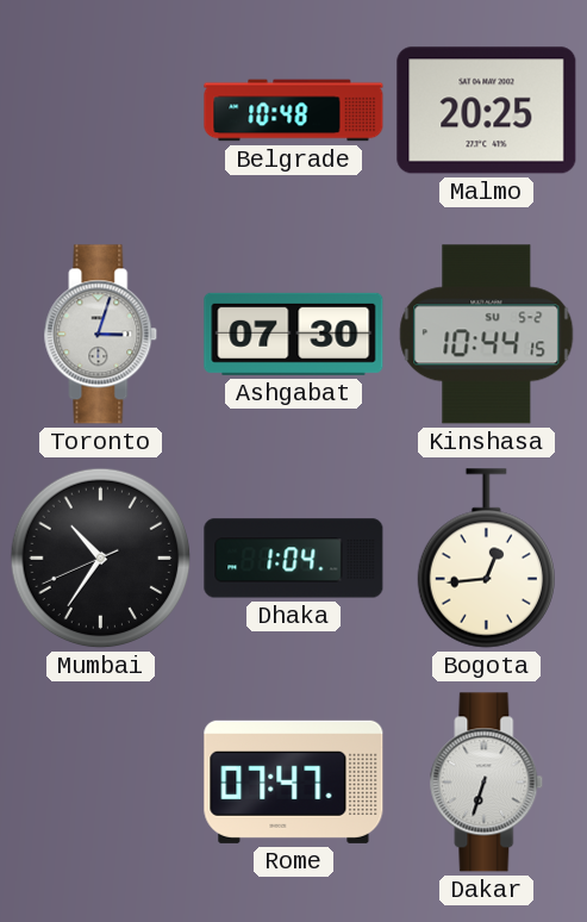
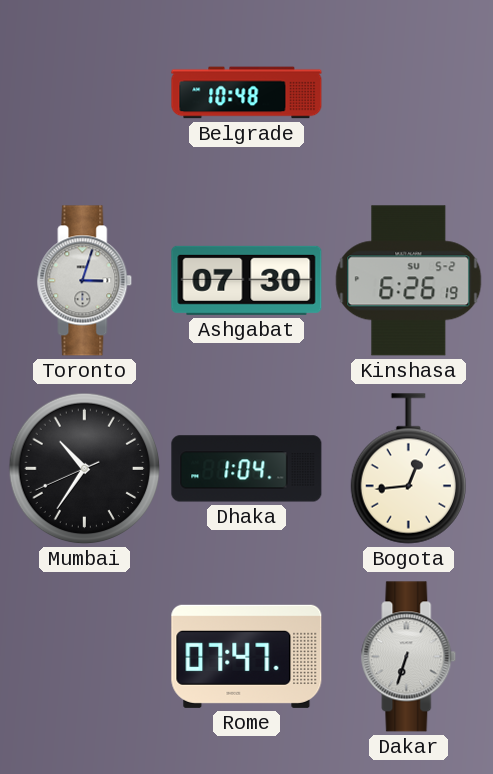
Malmo: 20:25 -> none (487, 111)
Kinshasa: 10:44 -> 6:26 (409, 281)
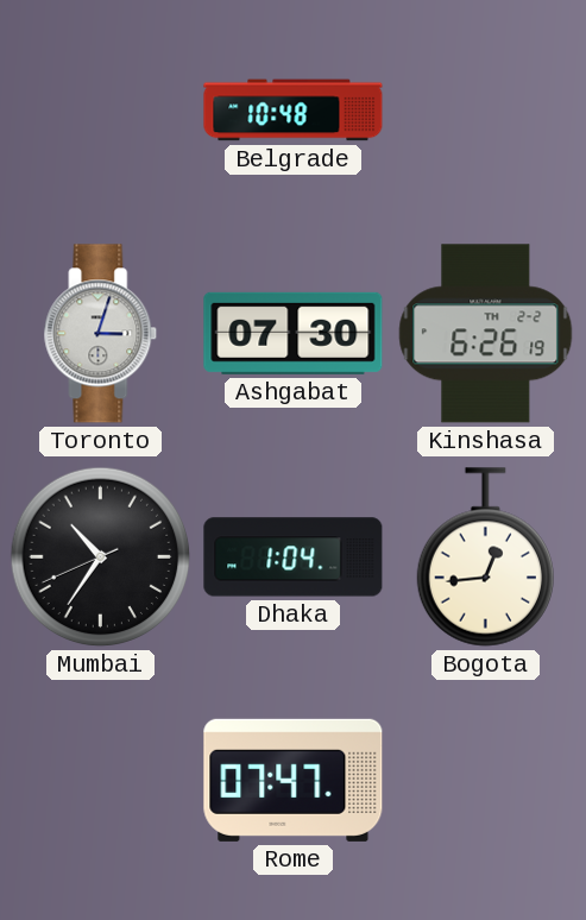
Kinshasa date: SU 5-2 -> TH 2-2 (486, 334)
Dakar: 6:33 -> none (409, 657)
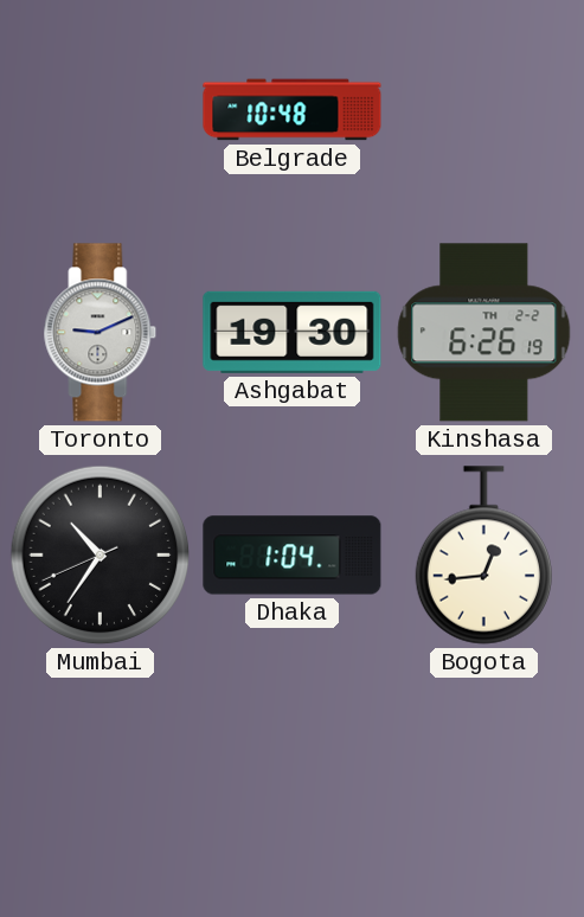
Toronto: 3:03 -> 9:11 (101, 333)
Ashgabat: 07:30 -> 19:30 (293, 332)
Rome: 07:47 -> none (294, 780)
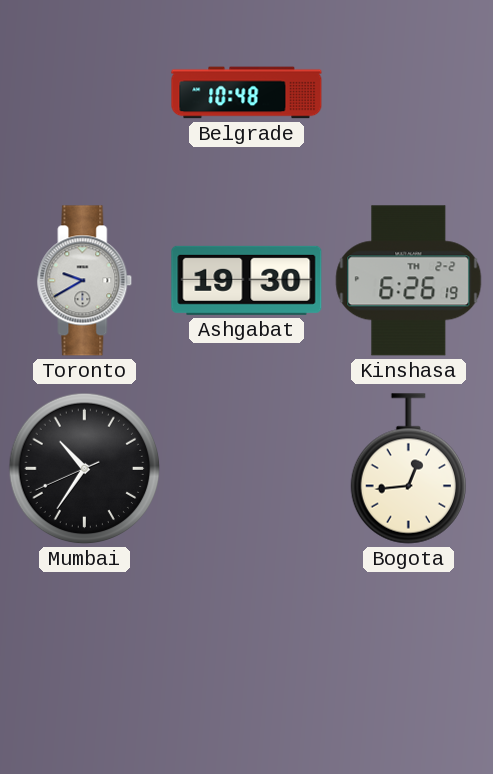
Toronto: 9:11 -> 9:40 (85, 281)
Dhaka: 1:04 -> none (293, 556)
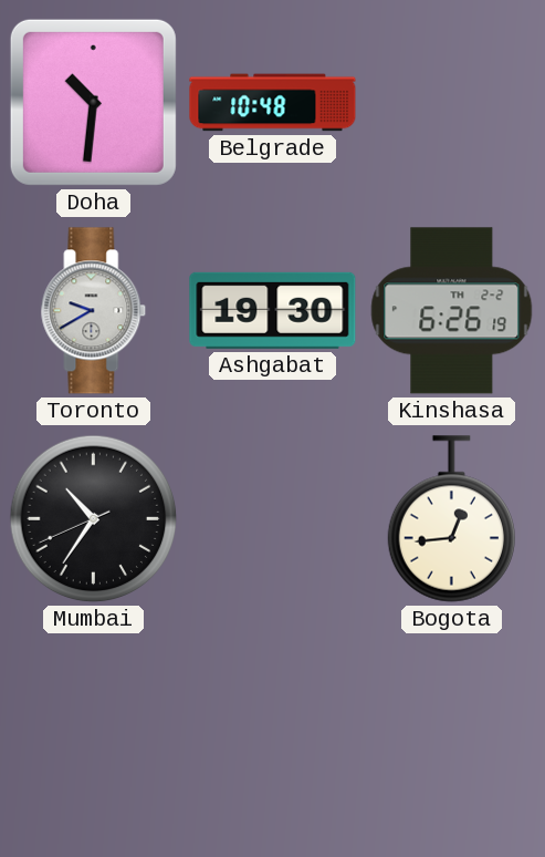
Doha: none -> 10:31 (93, 102)
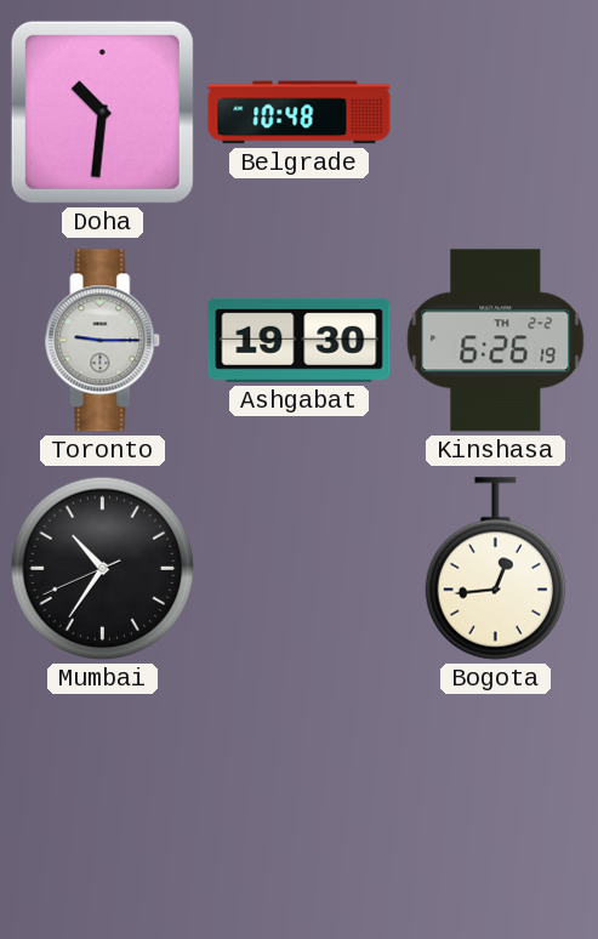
Toronto: 9:40 -> 9:15 (103, 341)
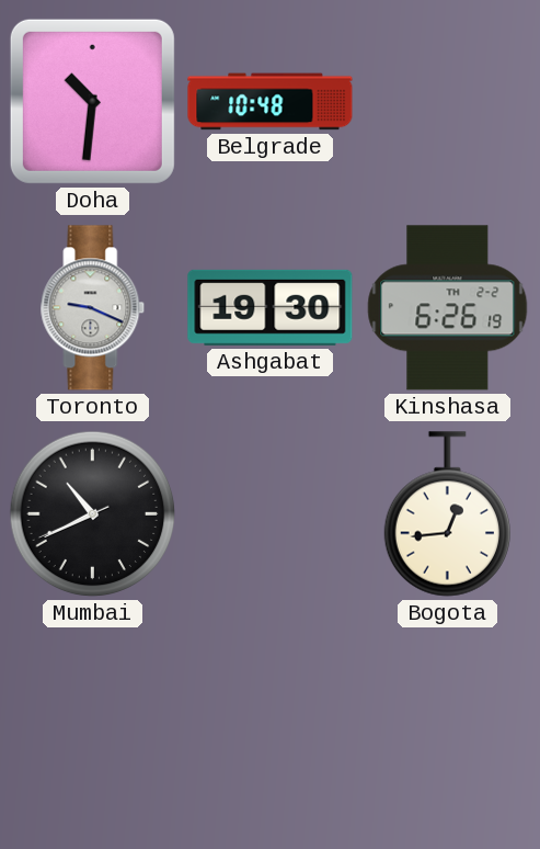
Toronto: 9:15 -> 9:19 (93, 308)
Mumbai: 10:35 -> 10:40 (93, 514)
